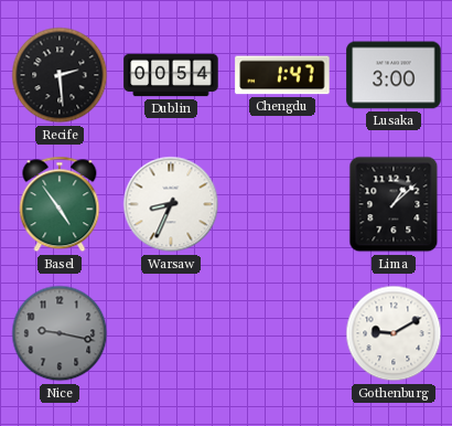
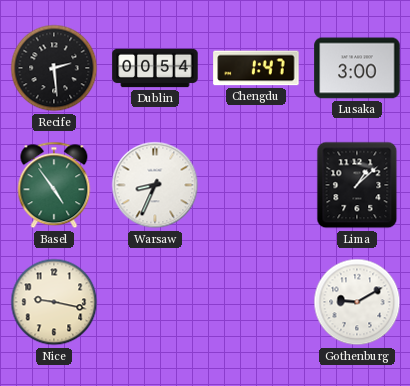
Nice dial: grey -> cream (54, 302)
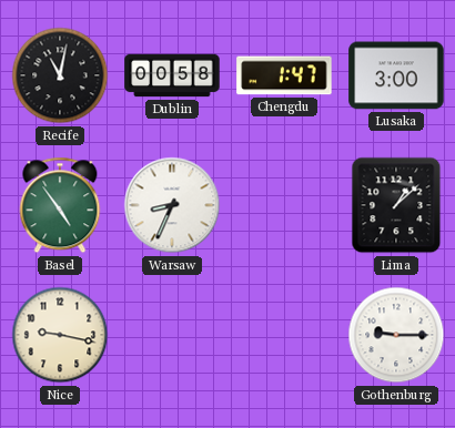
Recife: 2:29 -> 11:02 (60, 75)
Dublin: 00:54 -> 00:58 (172, 75)
Gothenburg: 9:10 -> 9:15 (396, 335)
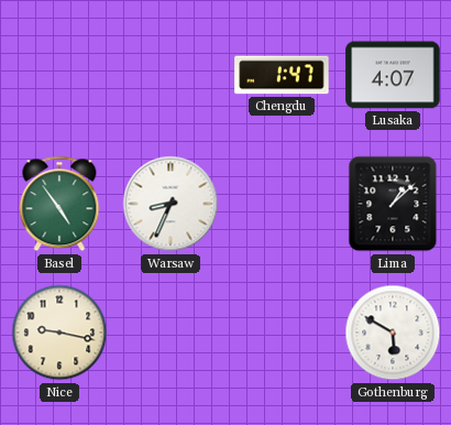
Recife: 11:02 -> none (60, 75)
Dublin: 00:58 -> none (172, 75)
Lusaka: 3:00 -> 4:07 (393, 75)
Gothenburg: 9:15 -> 5:50 (393, 333)
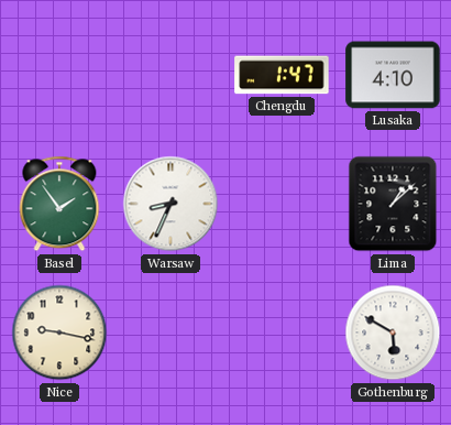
Lusaka: 4:07 -> 4:10 (393, 75)
Basel: 4:54 -> 1:54 (59, 204)
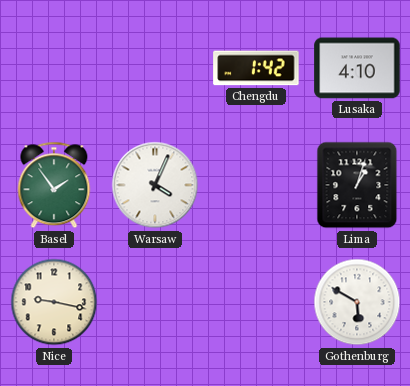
Chengdu: 1:47 -> 1:42 (256, 68)
Warsaw: 8:34 -> 4:04 (155, 185)
Lima: 1:08 -> 1:03 (357, 185)
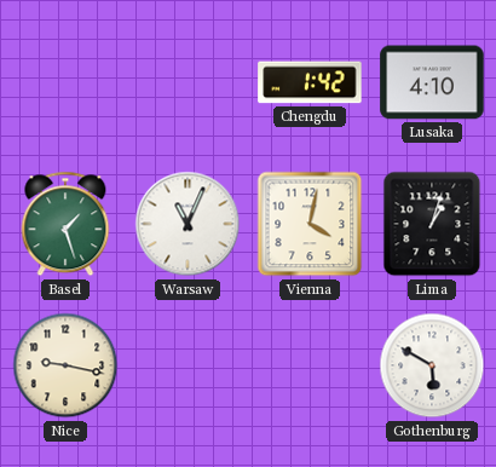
Basel: 1:54 -> 1:27 (65, 224)
Warsaw: 4:04 -> 11:04 (188, 224)
Vienna: none -> 4:02 (310, 224)
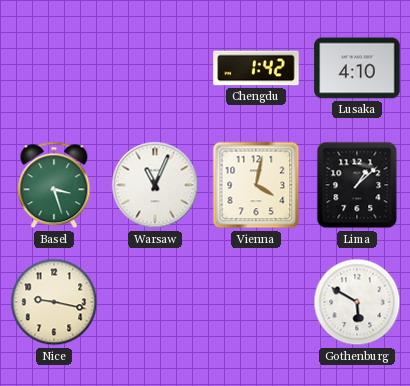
Basel: 1:27 -> 3:27 (54, 185)
Lima: 1:03 -> 1:08 (357, 185)
